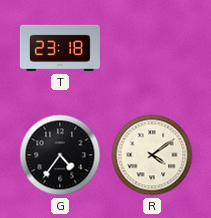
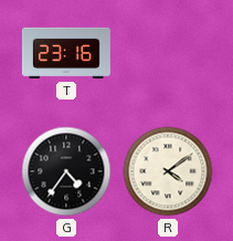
T: 23:18 -> 23:16 (66, 53)
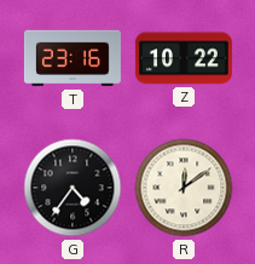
Z: none -> 10:22 (184, 58)
R: 4:09 -> 12:09 (184, 188)
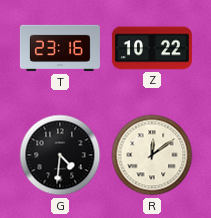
G: 4:36 -> 4:31 (60, 155)
